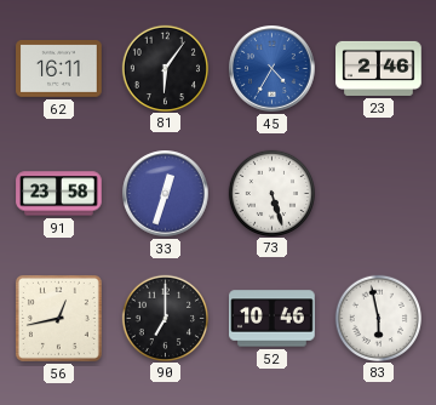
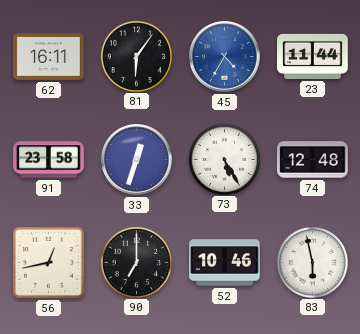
23: 2:46 -> 11:44 (313, 56)
73: 5:27 -> 5:25 (224, 159)
74: none -> 12:48 (313, 160)
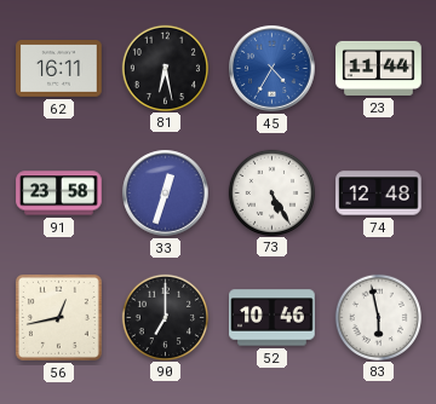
81: 6:06 -> 6:28 (165, 68)
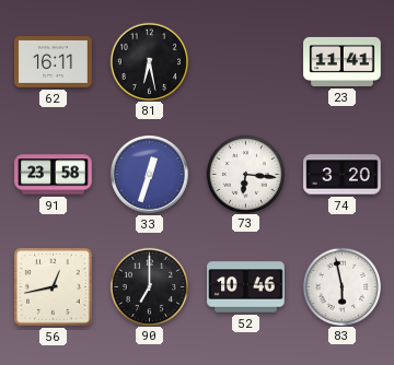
45: 4:35 -> none (272, 69)
23: 11:44 -> 11:41 (343, 61)
73: 5:25 -> 6:16 (245, 174)
74: 12:48 -> 3:20 (343, 175)
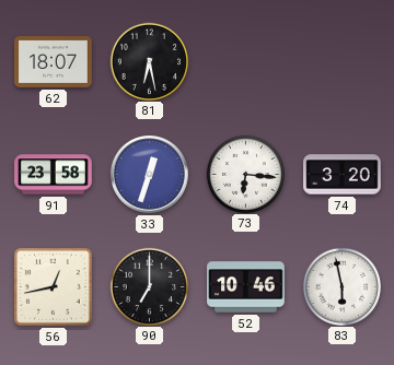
62: 16:11 -> 18:07 (54, 62)
23: 11:41 -> none (343, 61)
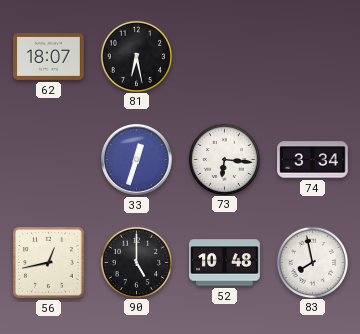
91: 23:58 -> none (54, 175)
74: 3:20 -> 3:34 (313, 160)
90: 7:00 -> 5:00 (136, 262)
52: 10:46 -> 10:48 (225, 263)
83: 5:58 -> 7:58 (312, 262)
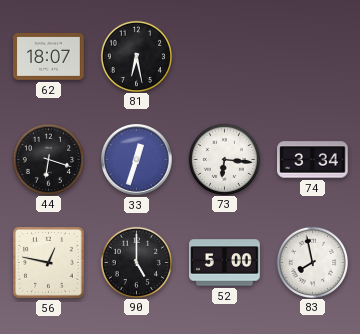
44: none -> 6:18 (48, 159)
56: 12:43 -> 12:47 (48, 262)
52: 10:48 -> 5:00 (225, 263)
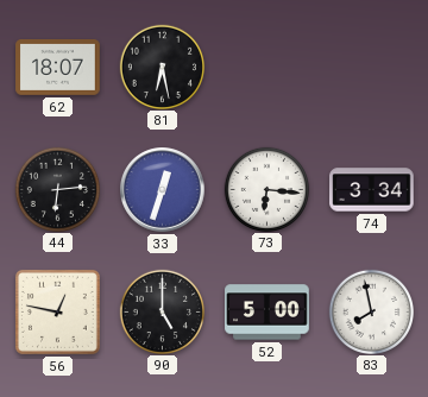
44: 6:18 -> 6:14 (57, 189)
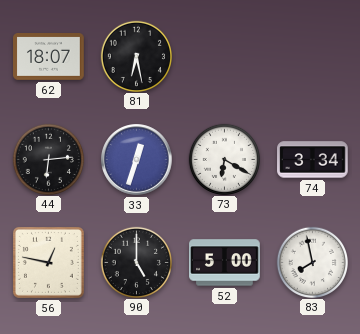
73: 6:16 -> 6:20 (224, 159)
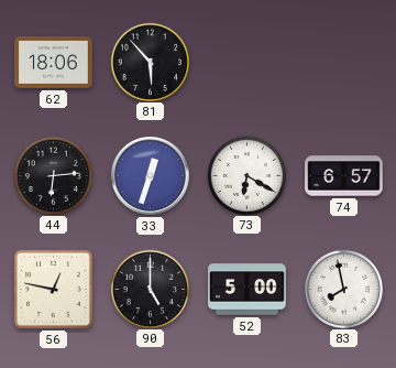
62: 18:07 -> 18:06 (54, 63)
81: 6:28 -> 5:53 (150, 62)
74: 3:34 -> 6:57 (344, 176)
